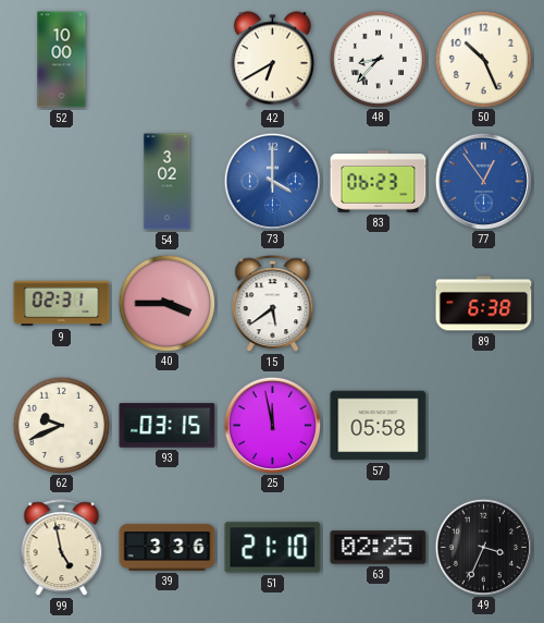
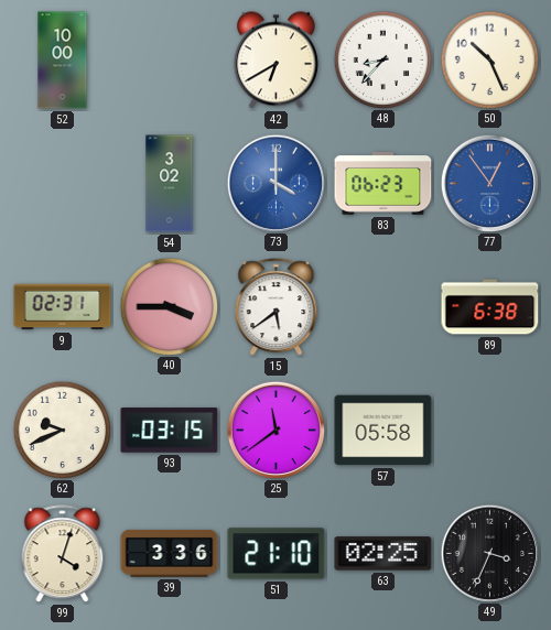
25: 11:58 -> 11:39 (275, 430)
99: 4:58 -> 4:03 (63, 554)
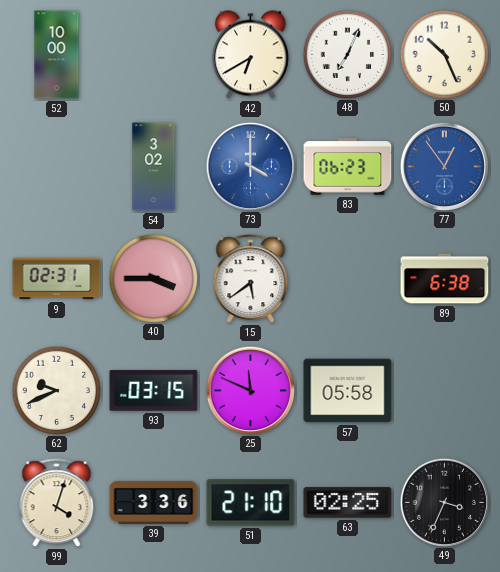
48: 8:37 -> 7:04 (347, 54)
25: 11:39 -> 11:49 (250, 390)
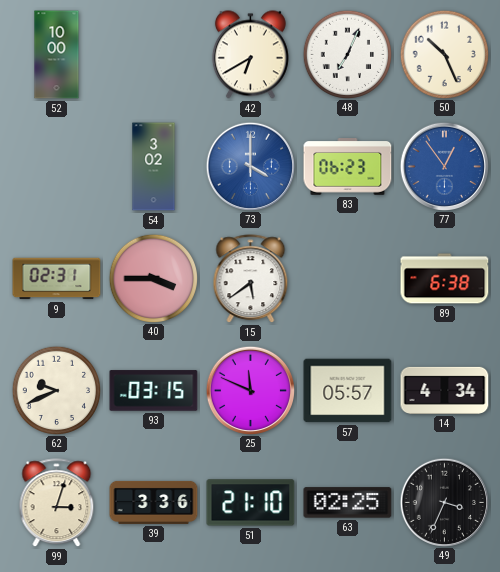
57: 05:58 -> 05:57 (348, 391)
14: none -> 4:34 (445, 390)
99: 4:03 -> 3:03 (57, 503)
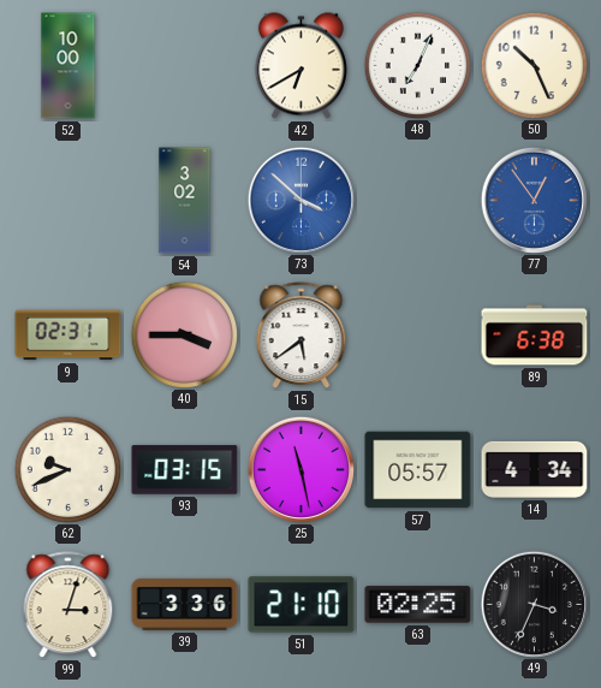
73: 4:00 -> 3:52 (300, 200)
83: 06:23 -> none (348, 167)
25: 11:49 -> 11:28 (300, 469)
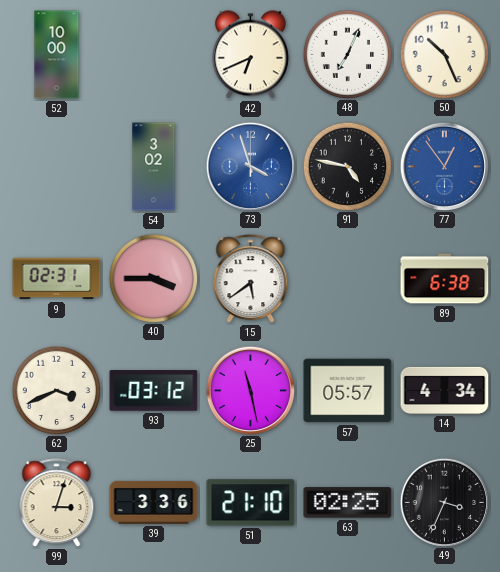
42: 6:40 -> 6:41 (250, 55)
73: 3:52 -> 3:57 (250, 166)
91: none -> 4:47 (347, 166)
62: 9:41 -> 3:41 (56, 390)
93: 03:15 -> 03:12 (154, 391)
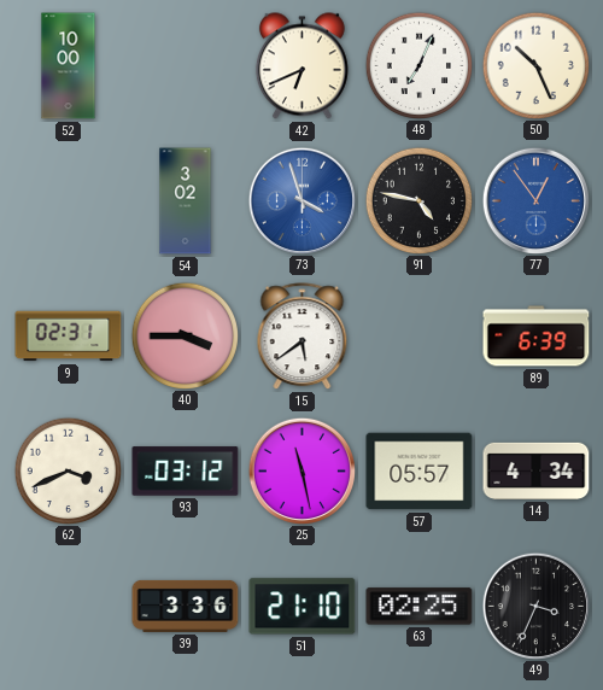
89: 6:38 -> 6:39 (537, 337)
99: 3:03 -> none (57, 503)
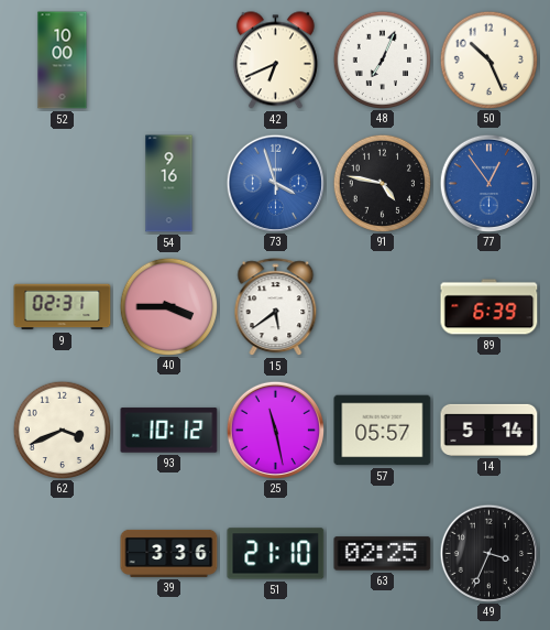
54: 3:02 -> 9:16 (169, 184)
93: 03:12 -> 10:12 (169, 431)
14: 4:34 -> 5:14 (490, 430)
